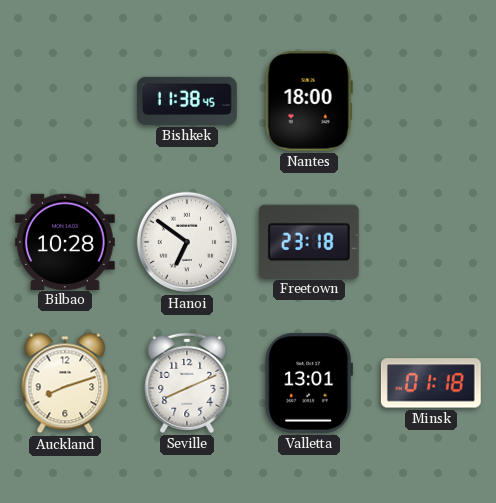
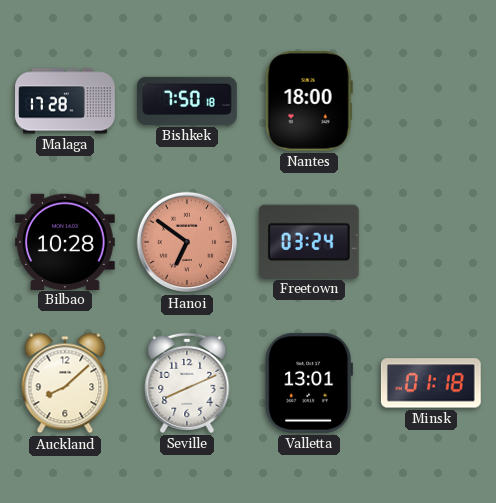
Malaga: none -> 17:28 (65, 101)
Bishkek: 11:38 -> 7:50 (188, 101)
Hanoi dial: white -> salmon (187, 242)
Freetown: 23:18 -> 03:24 (309, 241)
Auckland: 8:12 -> 8:08 (65, 383)
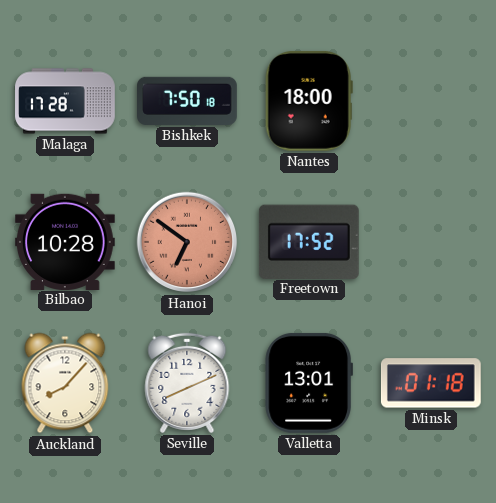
Freetown: 03:24 -> 17:52 (309, 241)
Auckland: 8:08 -> 8:07 (65, 383)
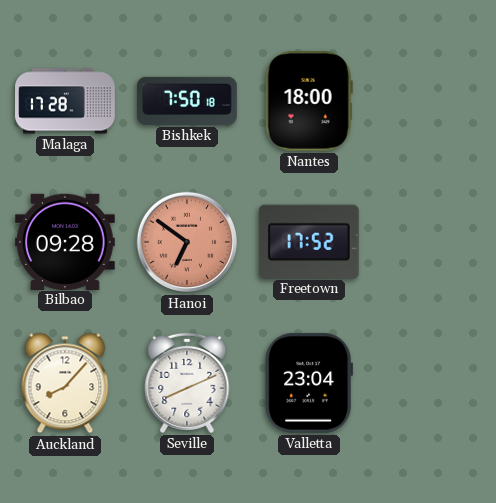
Bilbao: 10:28 -> 09:28 (66, 241)
Valletta: 13:01 -> 23:04 (308, 383)
Minsk: 01:18 -> none (431, 383)
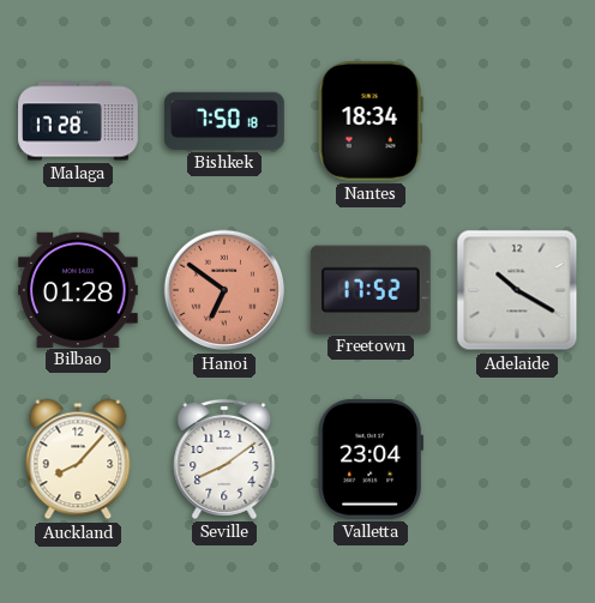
Nantes: 18:00 -> 18:34 (371, 121)
Bilbao: 09:28 -> 01:28 (79, 289)
Adelaide: none -> 10:20 (517, 290)
Seville: 8:11 -> 8:09 (224, 459)
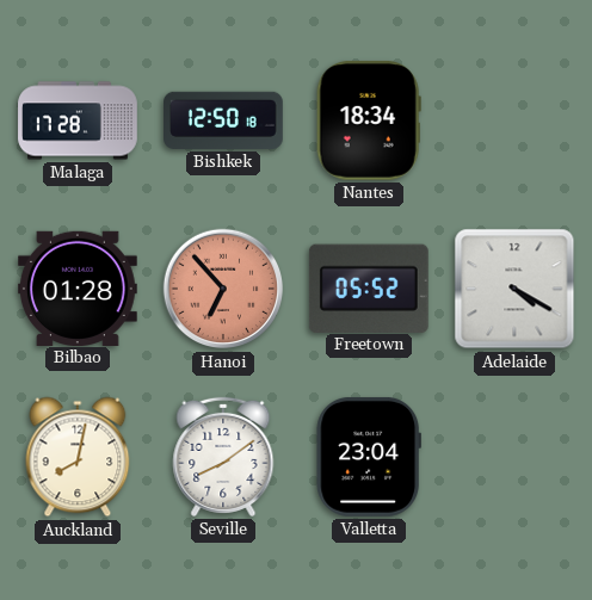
Bishkek: 7:50 -> 12:50 (224, 120)
Hanoi: 6:51 -> 6:53 (223, 289)
Freetown: 17:52 -> 05:52 (369, 287)
Adelaide: 10:20 -> 4:20 (514, 289)
Auckland: 8:07 -> 8:02 (78, 457)
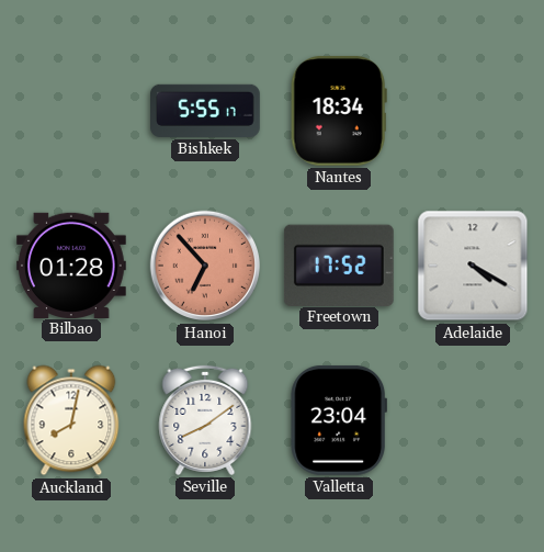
Malaga: 17:28 -> none (78, 120)
Bishkek: 12:50 -> 5:55 (206, 111)
Freetown: 05:52 -> 17:52 (339, 264)
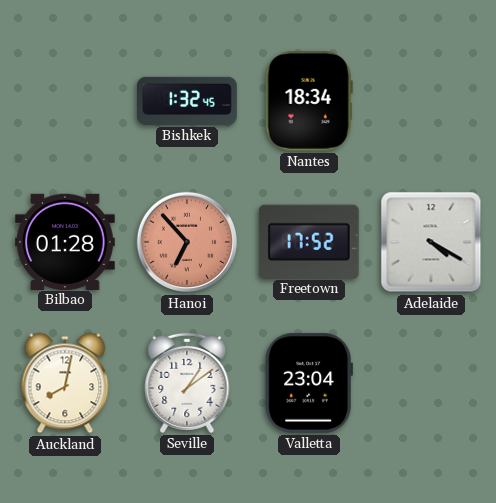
Bishkek: 5:55 -> 1:32 (188, 101)
Seville: 8:09 -> 1:09 (187, 383)
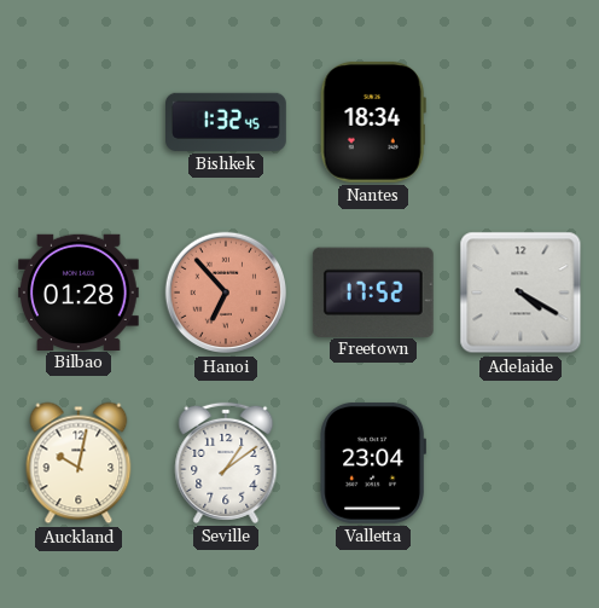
Auckland: 8:02 -> 10:02 (78, 463)
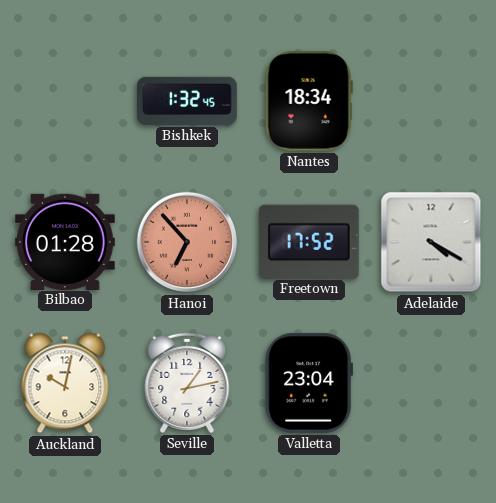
Seville: 1:09 -> 1:13 (187, 383)
